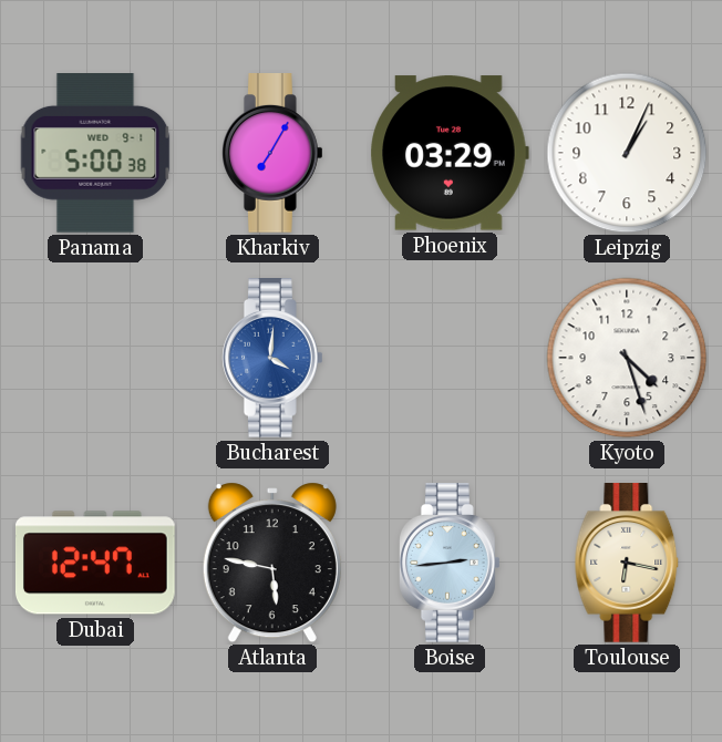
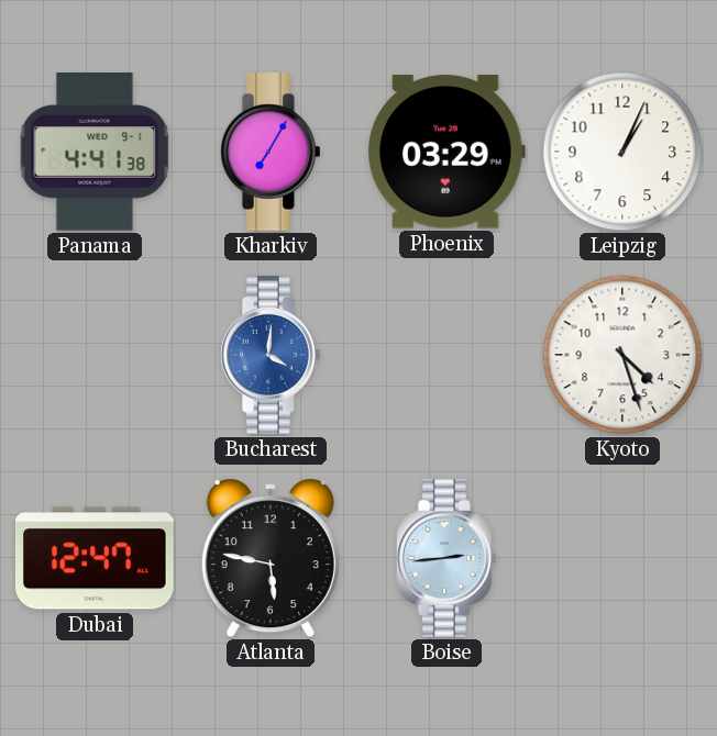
Panama: 5:00 -> 4:41 (95, 153)
Toulouse: 6:17 -> none (627, 564)
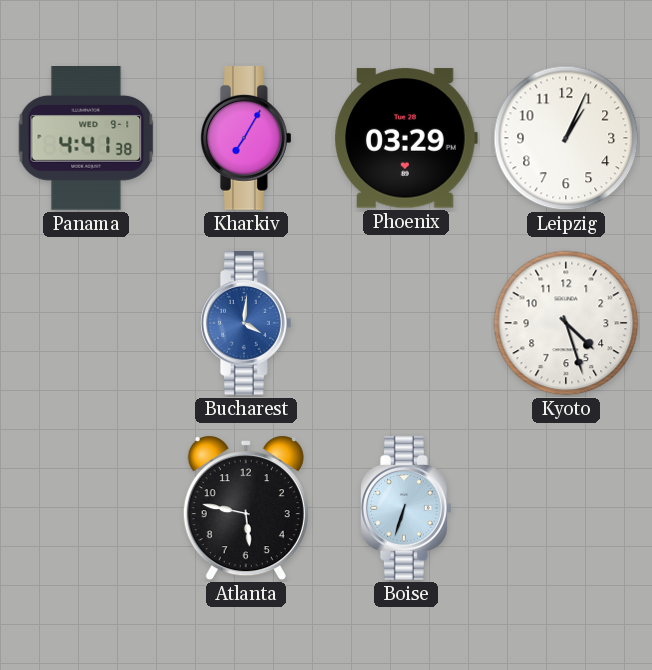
Dubai: 12:47 -> none (96, 558)
Boise: 2:44 -> 6:33 (407, 509)
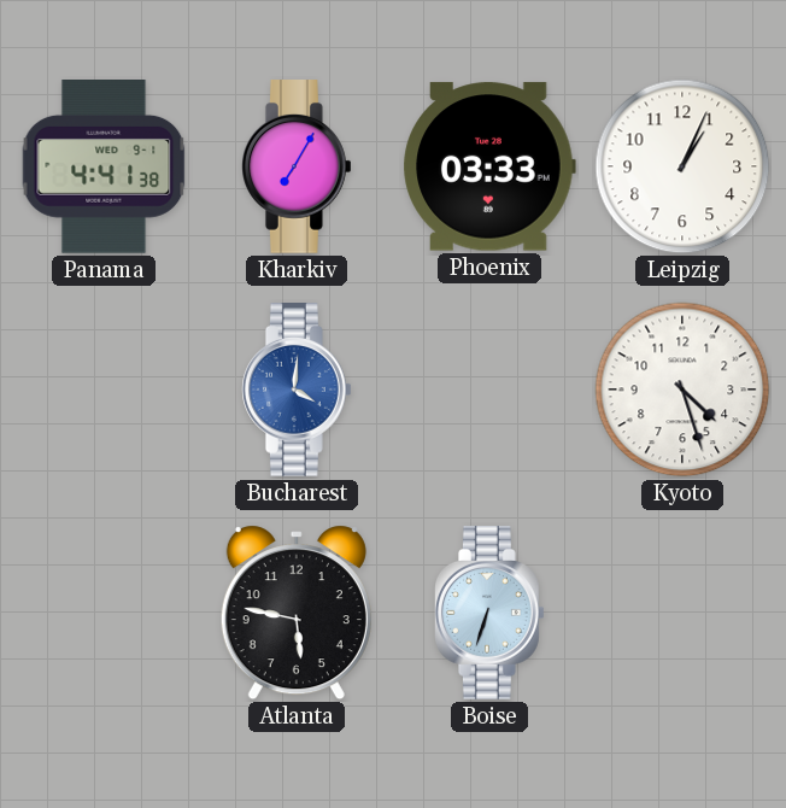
Phoenix: 03:29 -> 03:33 (489, 166)
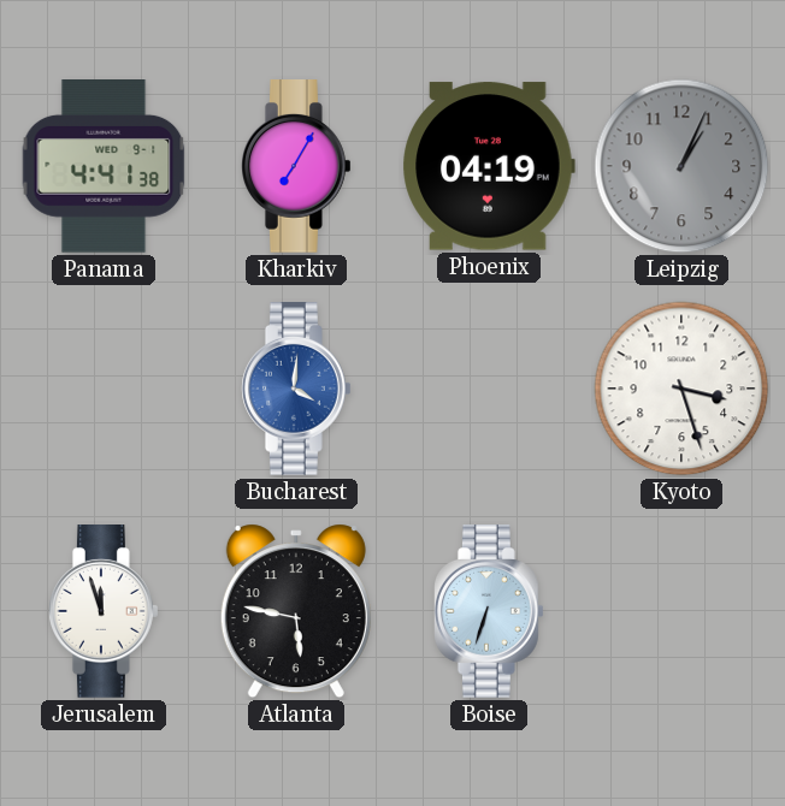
Phoenix: 03:33 -> 04:19 (489, 166)
Leipzig dial: white -> grey (681, 166)
Kyoto: 4:27 -> 3:27 (681, 389)
Jerusalem: none -> 11:57 (105, 612)
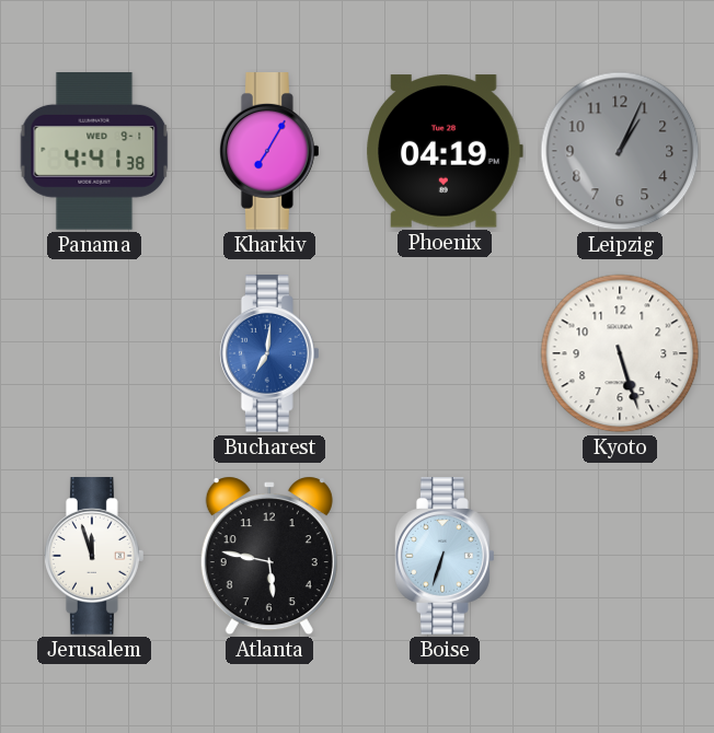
Bucharest: 4:01 -> 7:01 (270, 354)
Kyoto: 3:27 -> 5:27 (620, 353)
